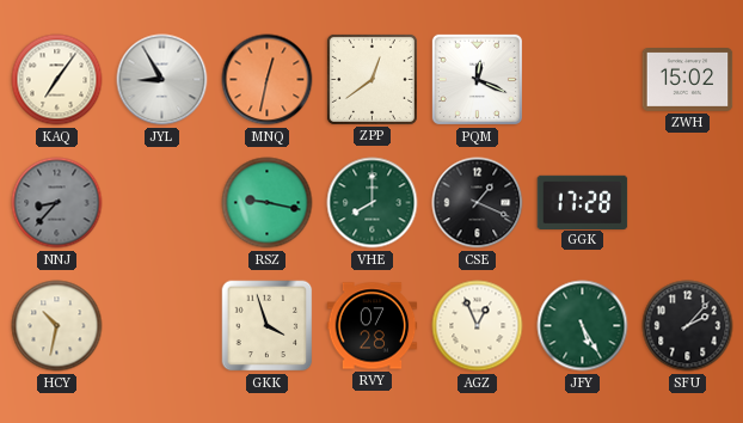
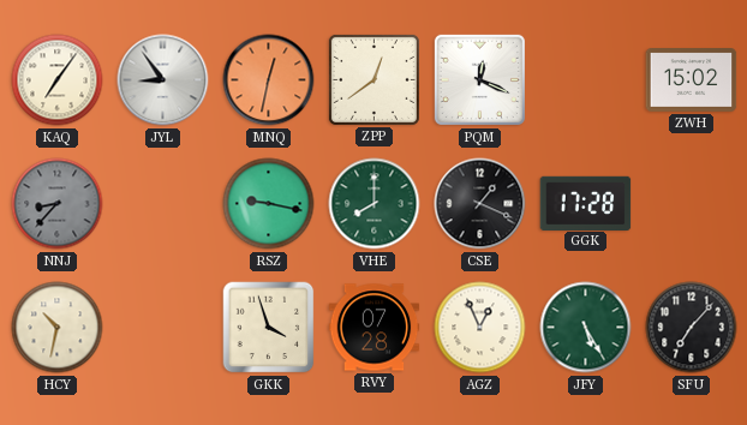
JYL: 8:55 -> 8:54 (163, 80)
SFU: 2:07 -> 7:07 (692, 328)
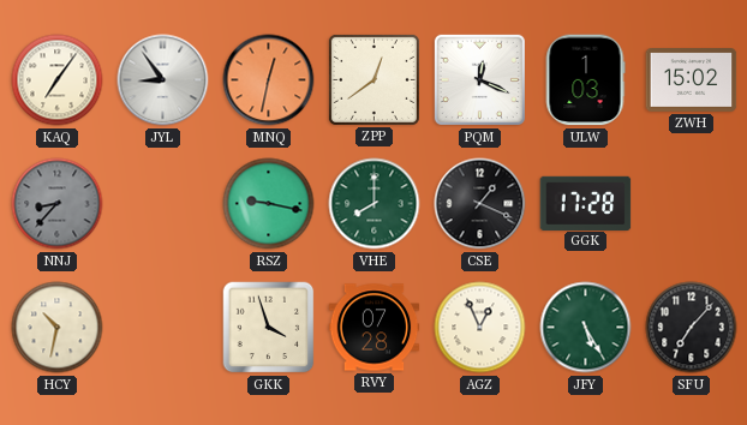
ULW: none -> 1:03 (585, 80)
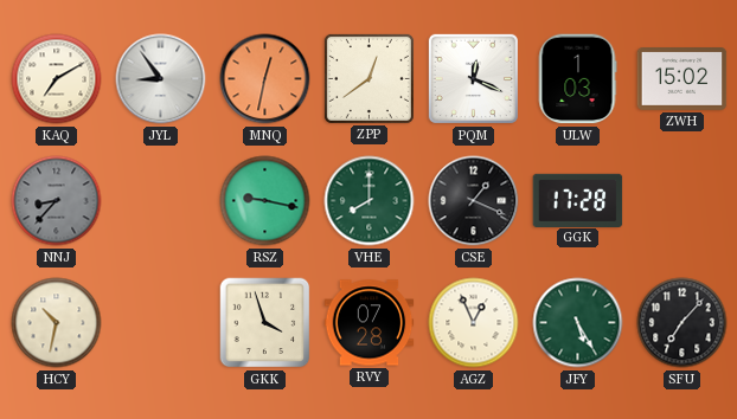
KAQ: 7:06 -> 7:10 (57, 79)
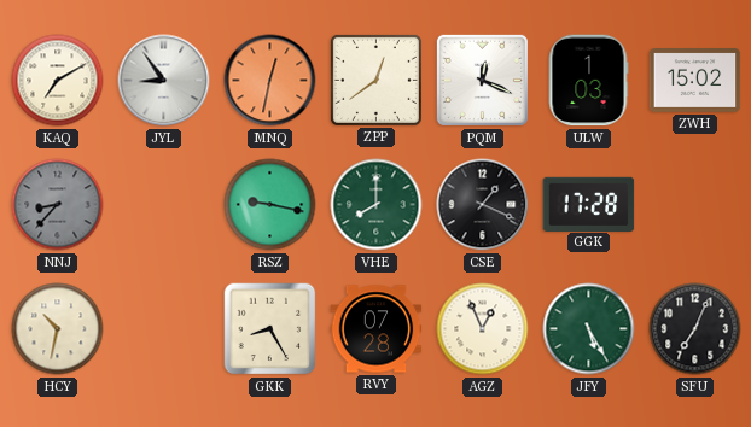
GKK: 3:57 -> 8:25 (270, 329)
SFU: 7:07 -> 7:04 (695, 329)
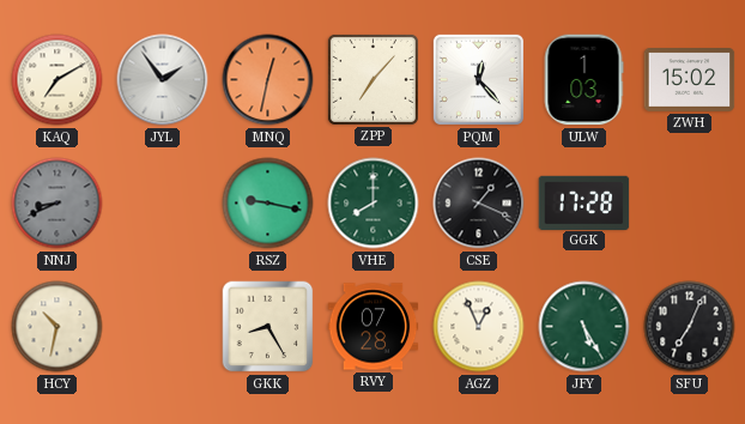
JYL: 8:54 -> 1:54 (163, 80)
ZPP: 12:39 -> 7:07 (372, 79)
PQM: 12:19 -> 12:23 (478, 79)
NNJ: 8:37 -> 8:41 (57, 204)
